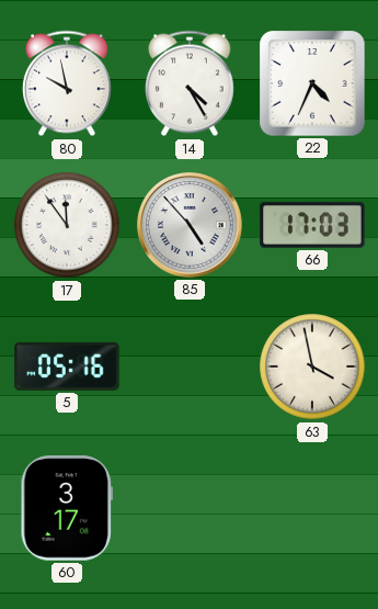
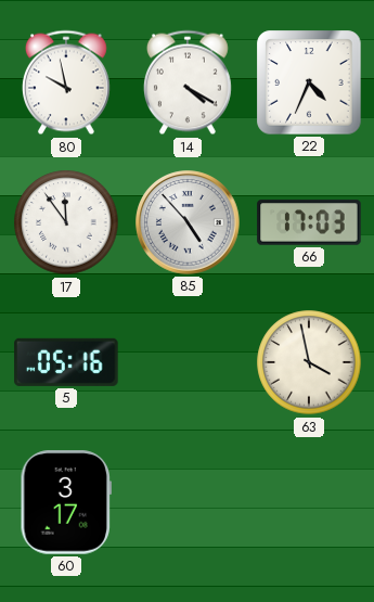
14: 4:25 -> 4:20 (188, 82)
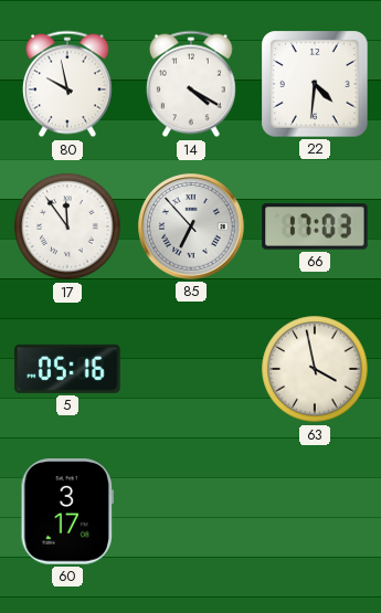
22: 4:34 -> 4:31 (315, 84)
85: 4:53 -> 6:53 (191, 226)
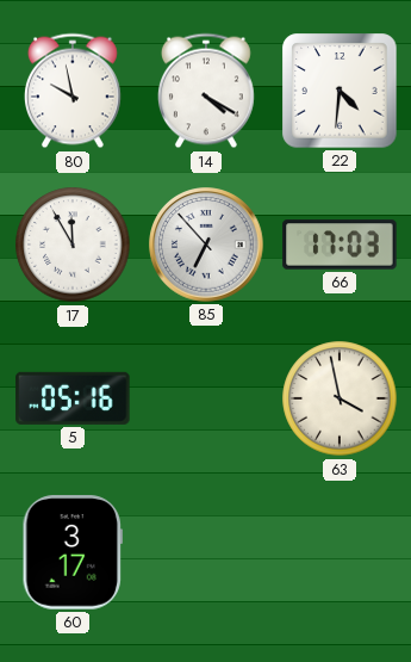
17: 11:54 -> 11:55 (73, 245)
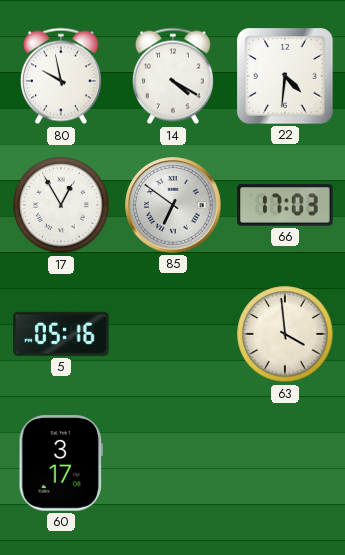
17: 11:55 -> 12:55 (61, 205)
85: 6:53 -> 6:51 (173, 205)
63: 3:58 -> 3:59 (285, 334)
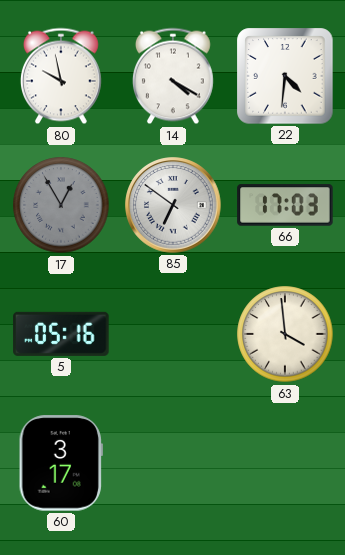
17 dial: white -> grey (61, 205)
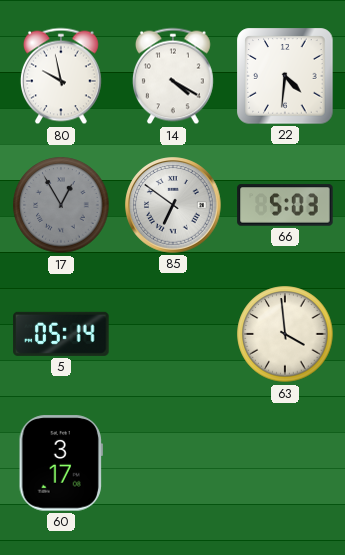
66: 17:03 -> 5:03 (285, 205)
5: 05:16 -> 05:14 (61, 334)
